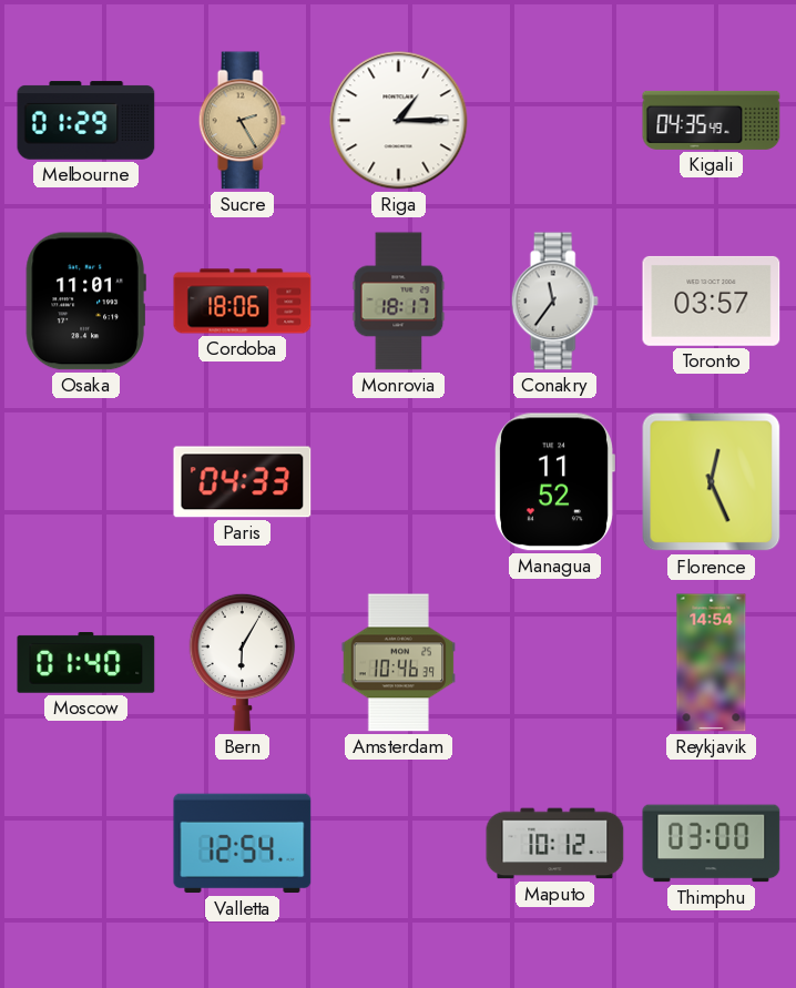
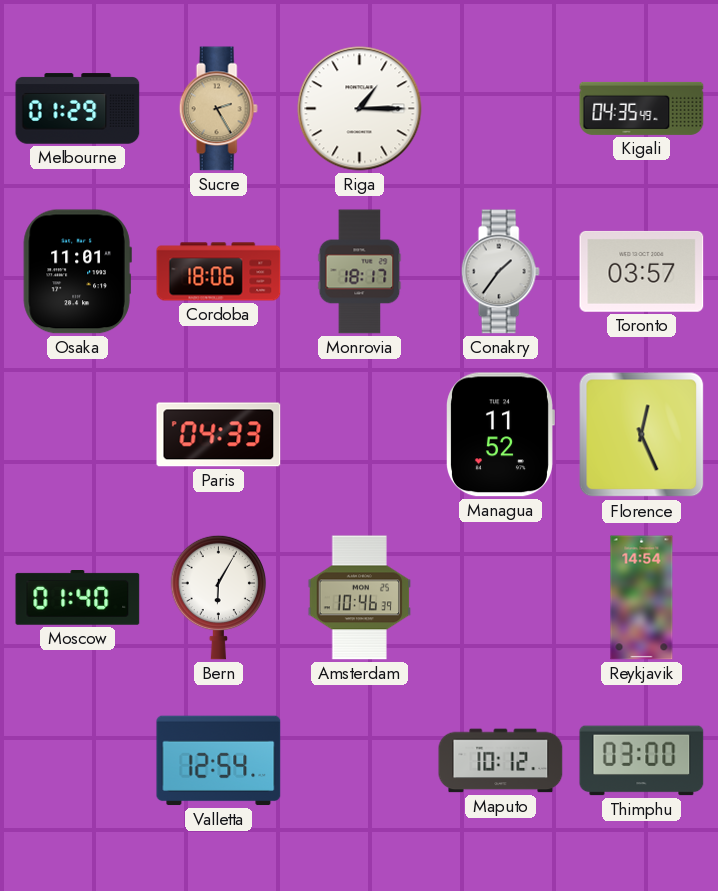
Conakry: 11:36 -> 1:36 (500, 272)
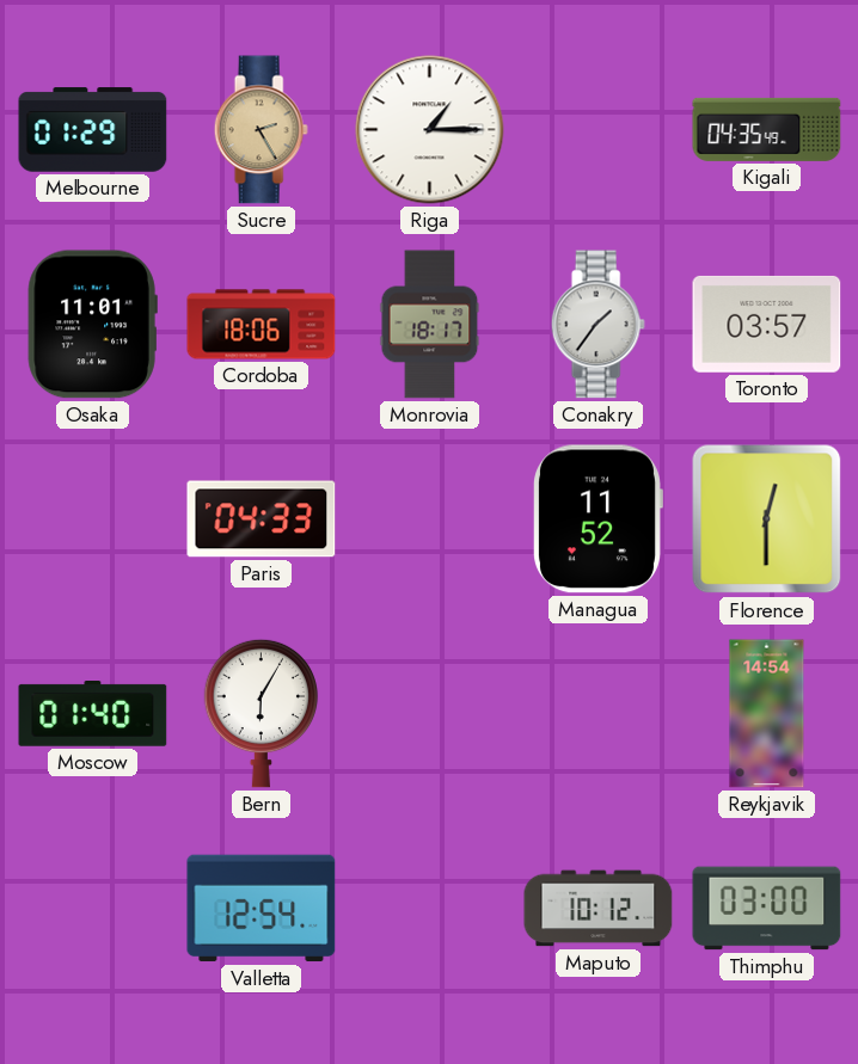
Florence: 12:26 -> 12:30 (767, 519)
Amsterdam: 10:46 -> none (360, 598)
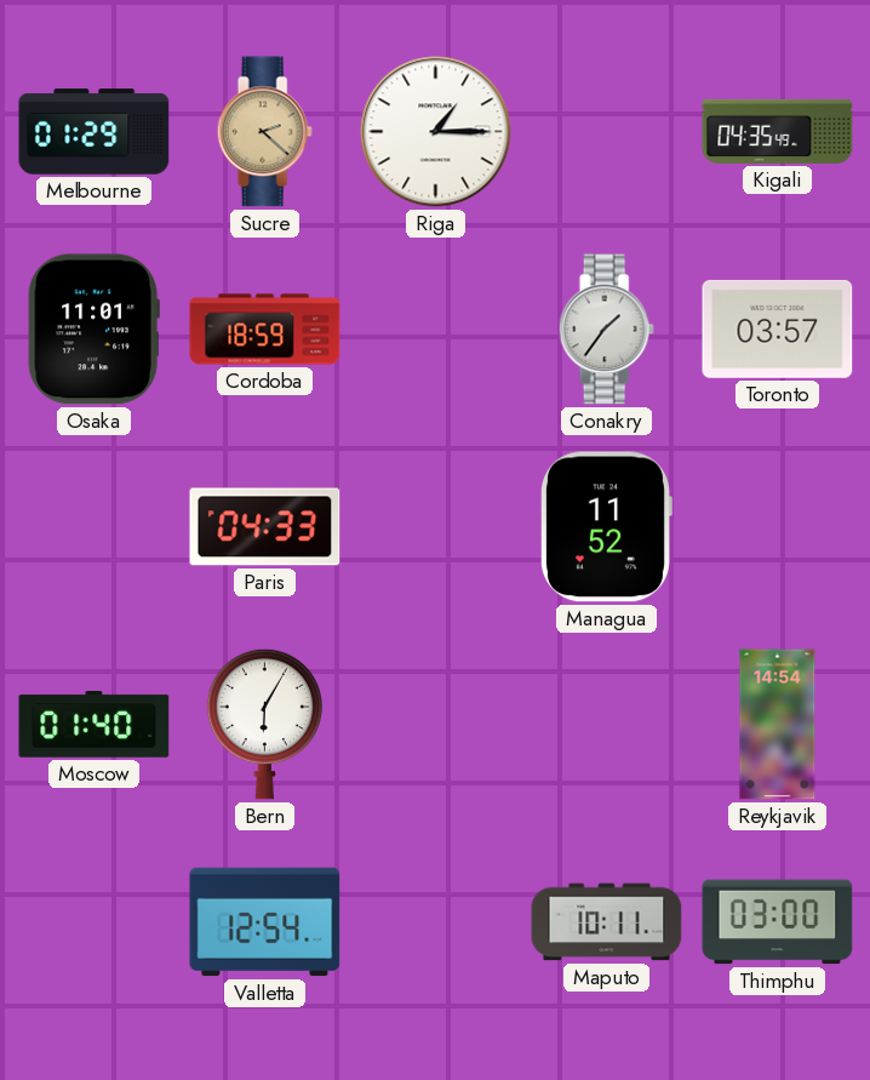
Sucre: 2:25 -> 2:22 (264, 132)
Cordoba: 18:06 -> 18:59 (265, 330)
Monrovia: 18:17 -> none (430, 325)
Florence: 12:30 -> none (767, 519)
Maputo: 10:12 -> 10:11 (607, 922)
